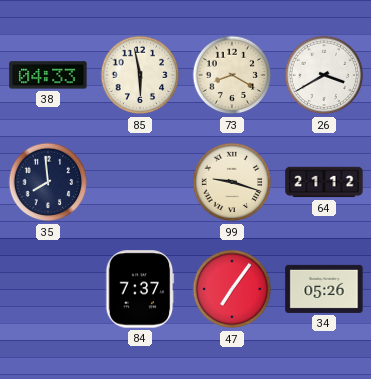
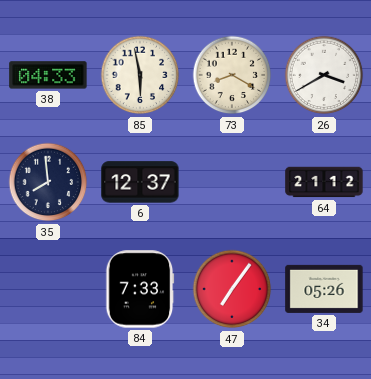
6: none -> 12:37 (140, 182)
99: 9:18 -> none (232, 182)
84: 7:37 -> 7:33 (140, 289)
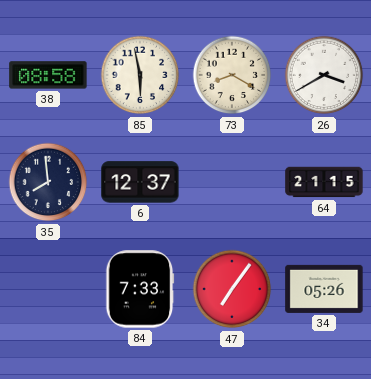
38: 04:33 -> 08:58 (48, 75)
64: 21:12 -> 21:15 (324, 182)
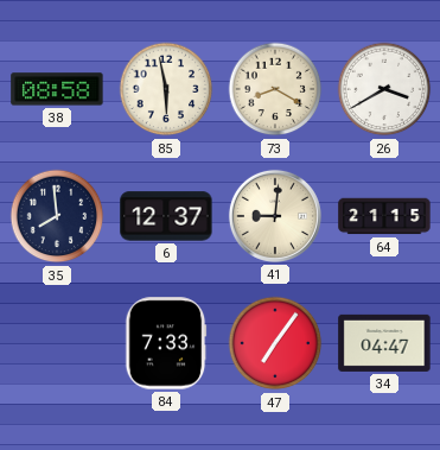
41: none -> 9:01 (275, 216)
34: 05:26 -> 04:47 (384, 343)
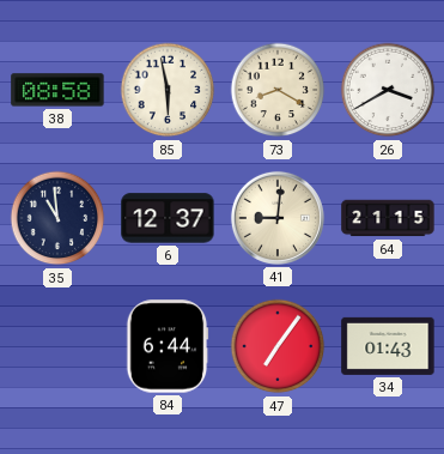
35: 7:59 -> 10:59 (57, 218)
84: 7:33 -> 6:44 (168, 346)
34: 04:47 -> 01:43 (388, 346)
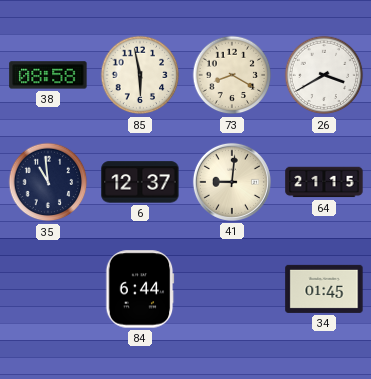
47: 7:06 -> none (278, 346)
34: 01:43 -> 01:45 (324, 289)
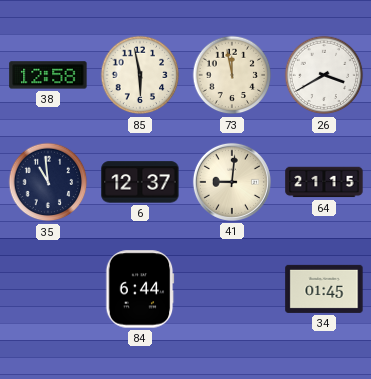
38: 08:58 -> 12:58 (48, 75)
73: 8:20 -> 11:58 (232, 75)
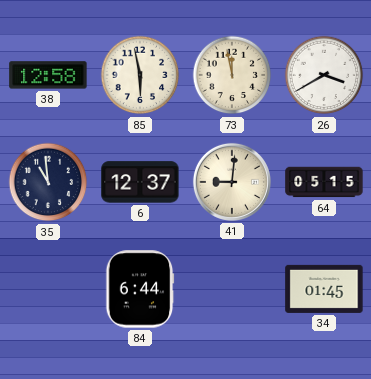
64: 21:15 -> 05:15 (324, 182)
